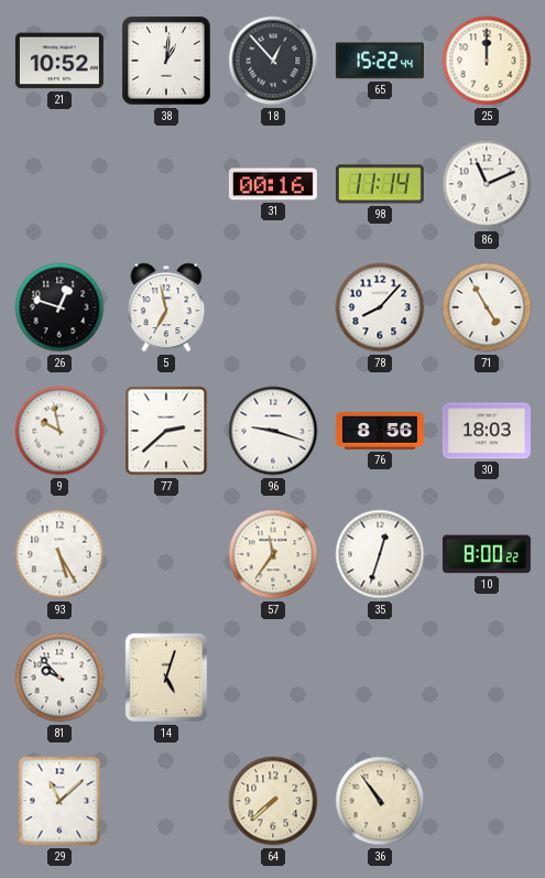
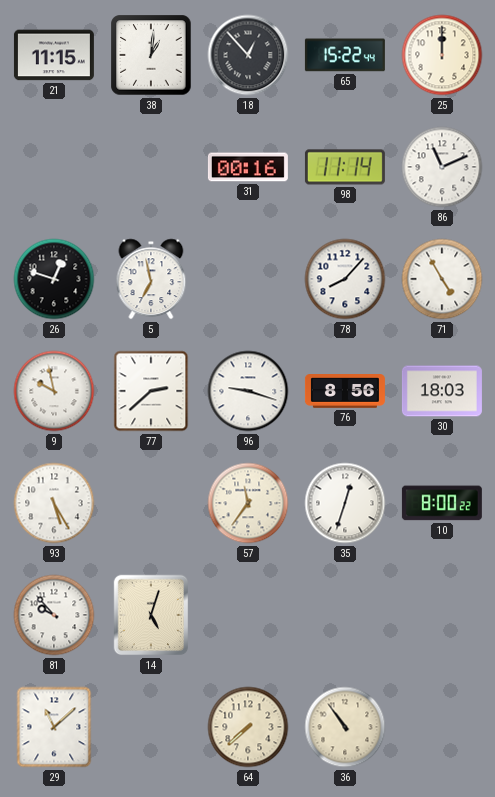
21: 10:52 -> 11:15 (54, 55)
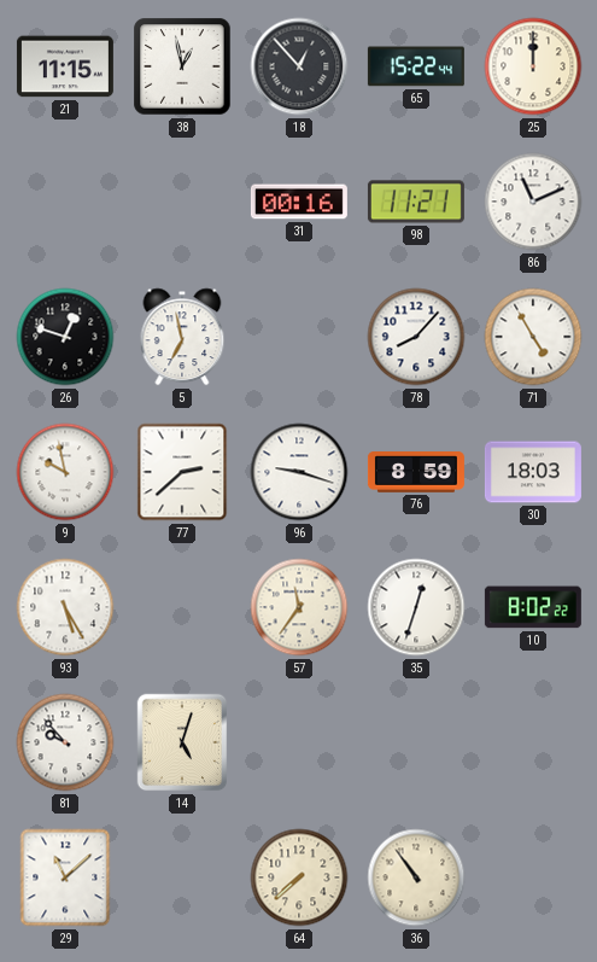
38: 1:01 -> 12:58 (182, 66)
98: 11:14 -> 11:21 (416, 202)
76: 8:56 -> 8:59 (416, 473)
10: 8:00 -> 8:02 (533, 607)
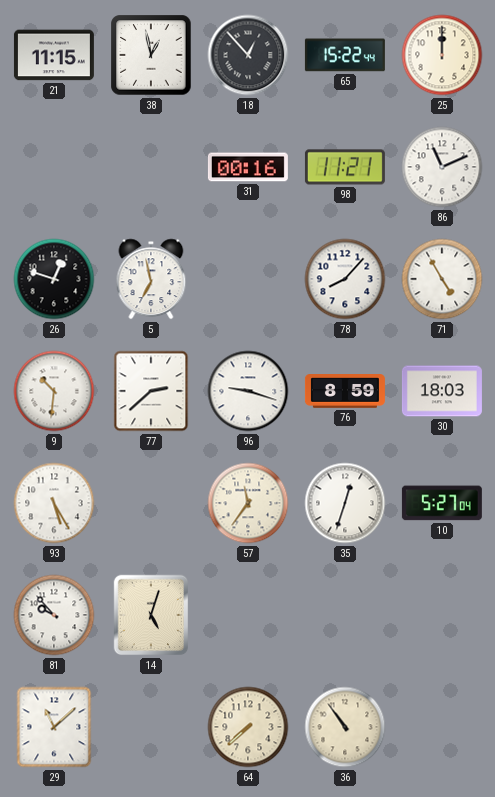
9: 9:58 -> 10:31 (54, 391)
10: 8:02 -> 5:27 (442, 503)
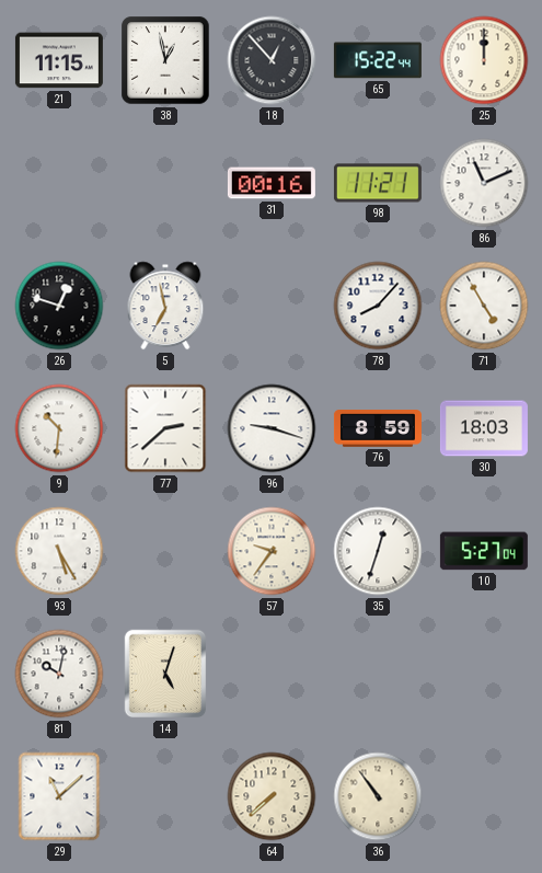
57: 11:36 -> 9:36 (272, 551)
81: 9:53 -> 10:02 (59, 674)
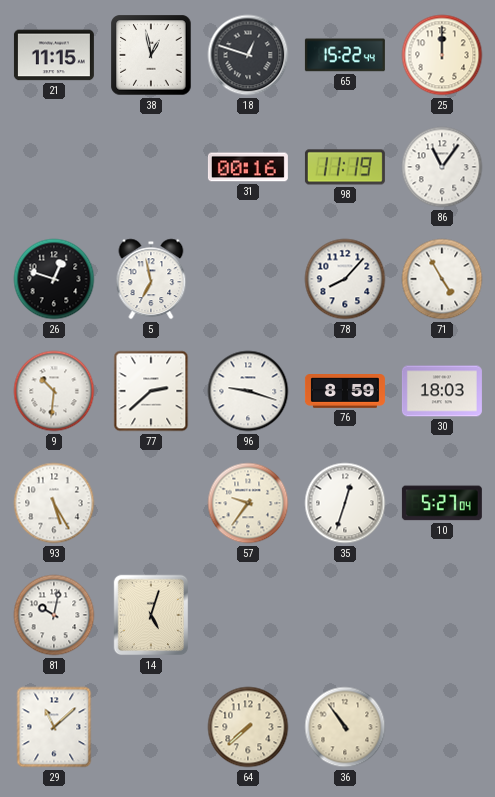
18: 12:53 -> 12:48 (248, 55)
98: 11:21 -> 11:19 (345, 167)
86: 11:11 -> 11:06 (442, 167)
